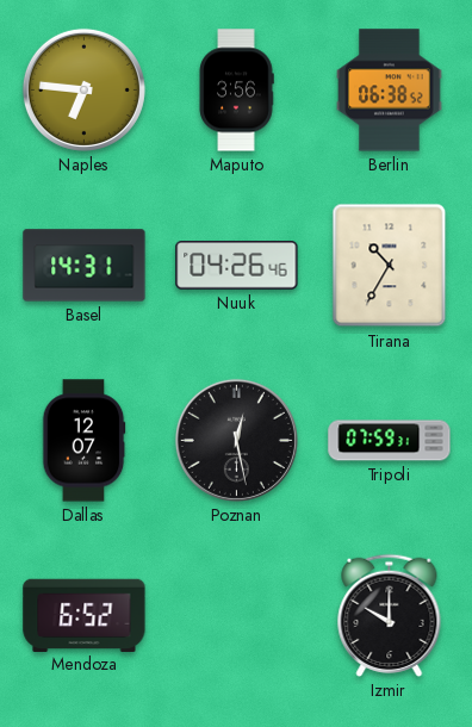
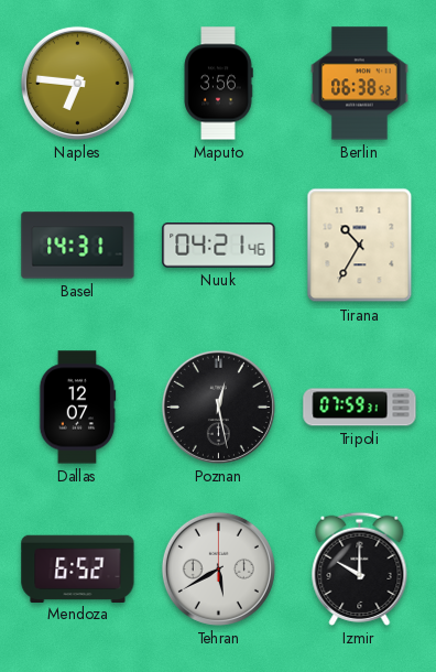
Nuuk: 04:26 -> 04:21 (219, 246)
Tehran: none -> 5:40 (218, 568)
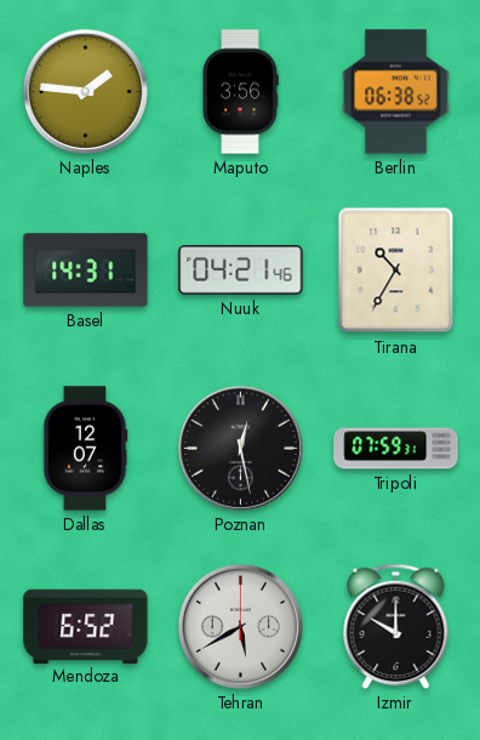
Naples: 6:46 -> 1:46 (85, 91)
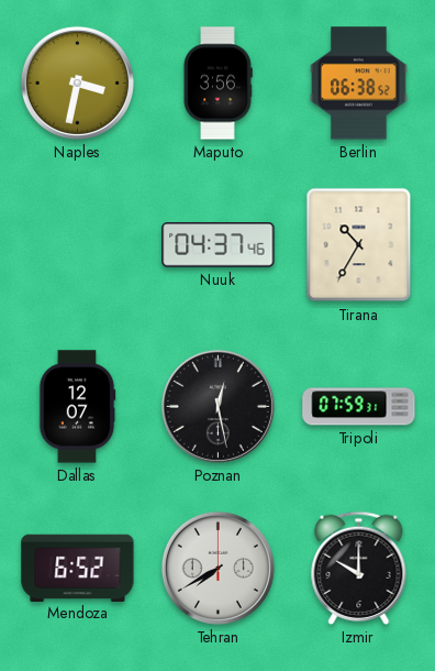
Naples: 1:46 -> 3:32 (77, 82)
Basel: 14:31 -> none (86, 271)
Nuuk: 04:21 -> 04:37 (219, 245)
Tehran: 5:40 -> 7:40 (217, 568)
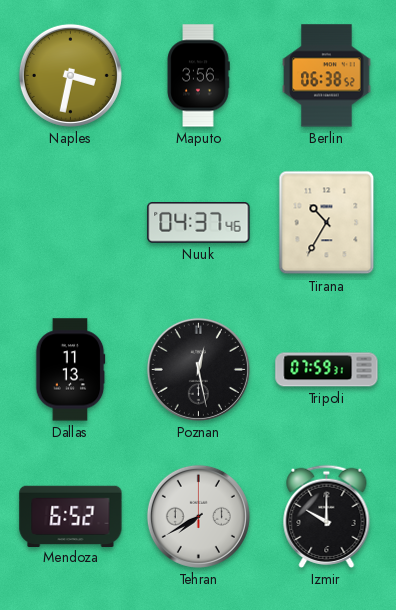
Dallas: 12:07 -> 11:13 (70, 370)
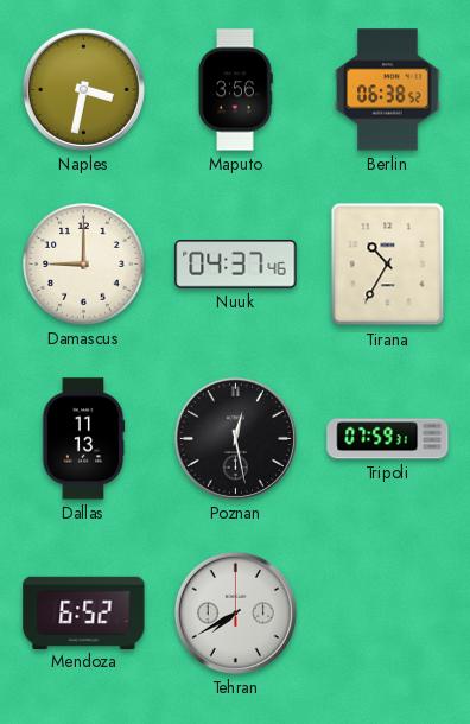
Damascus: none -> 9:00 (84, 265)
Izmir: 10:00 -> none (327, 516)
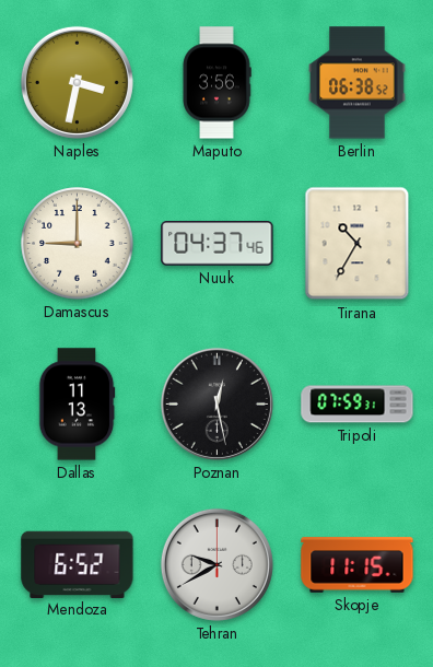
Tehran: 7:40 -> 9:40 (216, 564)
Skopje: none -> 11:15 (358, 565)
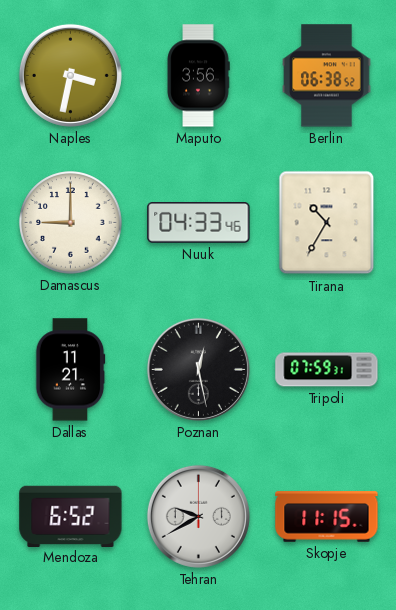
Nuuk: 04:37 -> 04:33 (199, 223)
Dallas: 11:13 -> 11:21 (70, 370)
